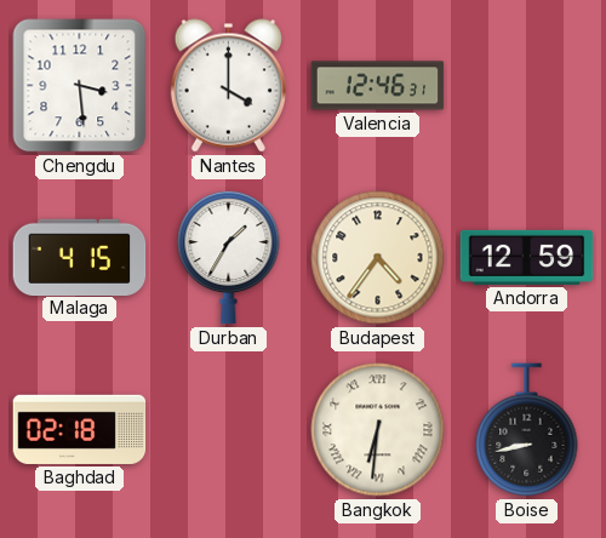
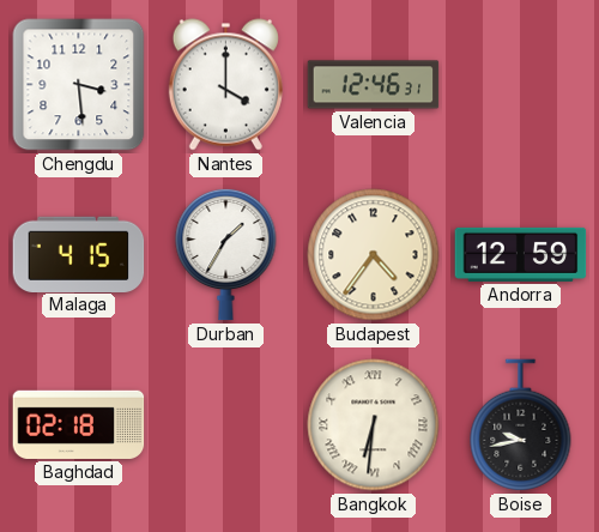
Boise: 8:43 -> 9:43 (521, 425)
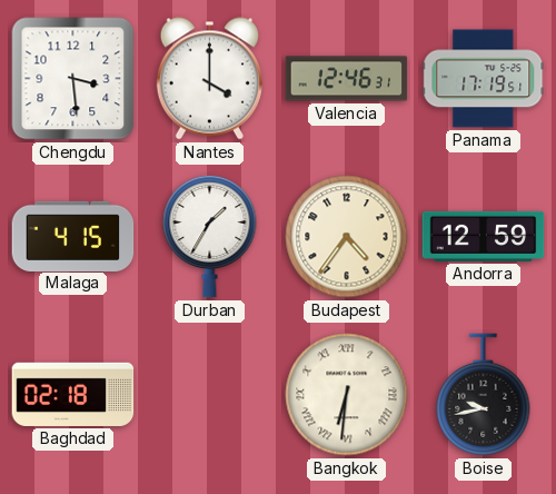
Panama: none -> 17:19 (484, 79)
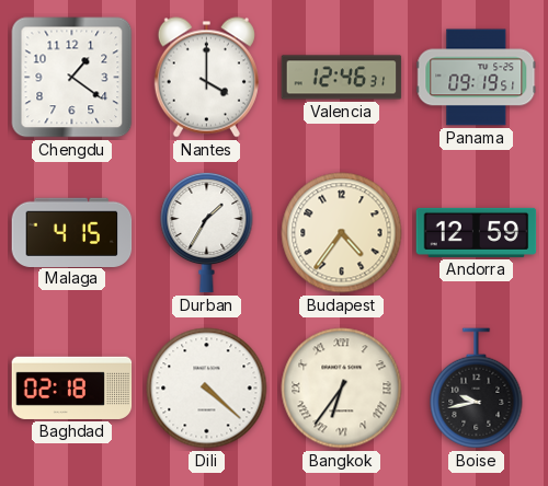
Chengdu: 3:29 -> 1:21 (72, 78)
Panama: 17:19 -> 09:19 (477, 78)
Dili: none -> 4:22 (207, 389)
Bangkok: 6:31 -> 6:36 (342, 389)
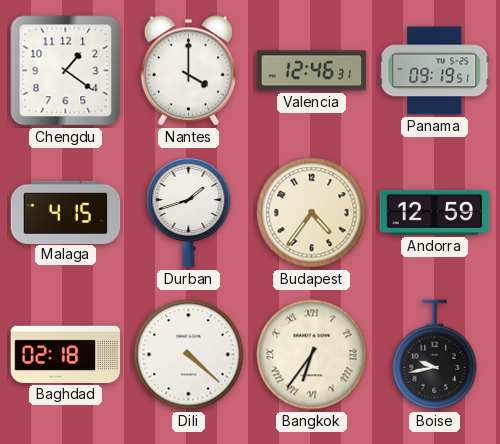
Durban: 1:35 -> 1:42 (189, 212)
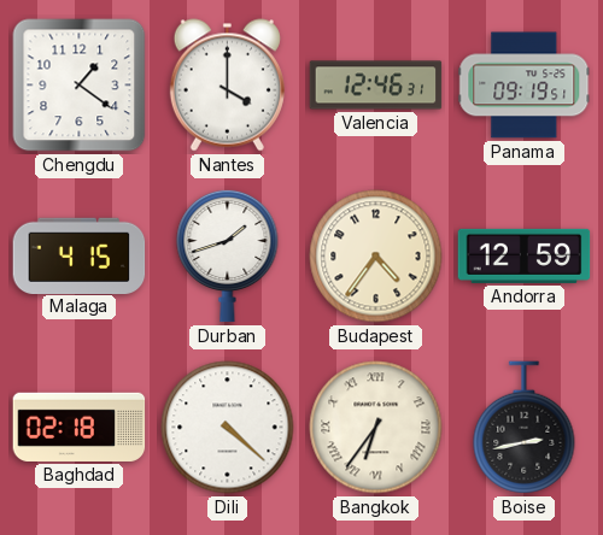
Boise: 9:43 -> 2:43 (525, 428)
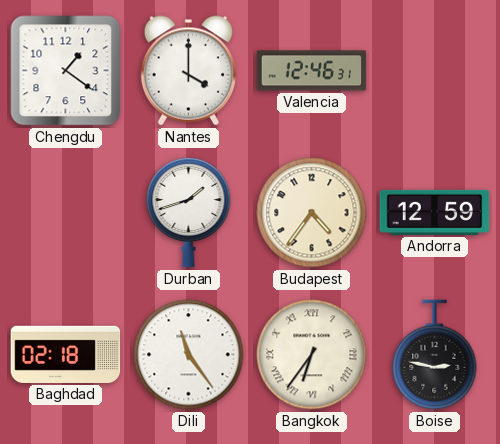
Panama: 09:19 -> none (525, 86)
Malaga: 4:15 -> none (80, 255)
Dili: 4:22 -> 11:24 (189, 355)
Boise: 2:43 -> 2:47 (435, 355)
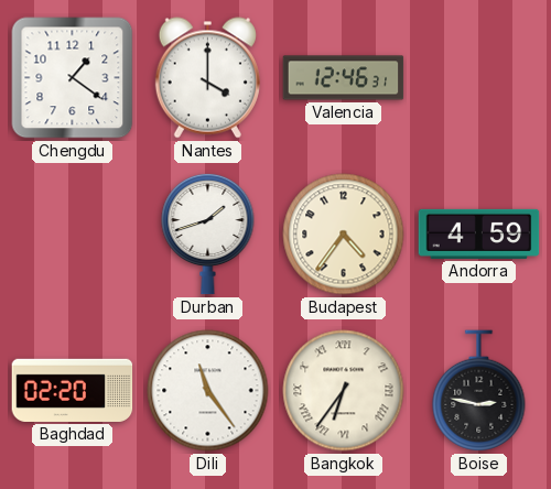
Andorra: 12:59 -> 4:59 (479, 233)
Baghdad: 02:18 -> 02:20 (73, 390)
